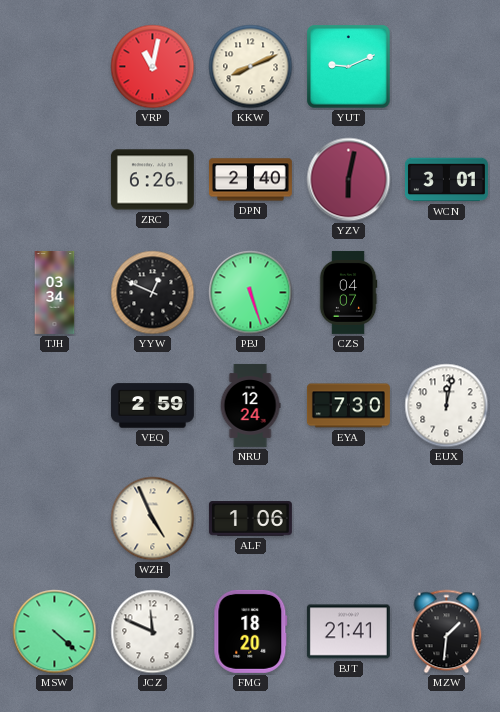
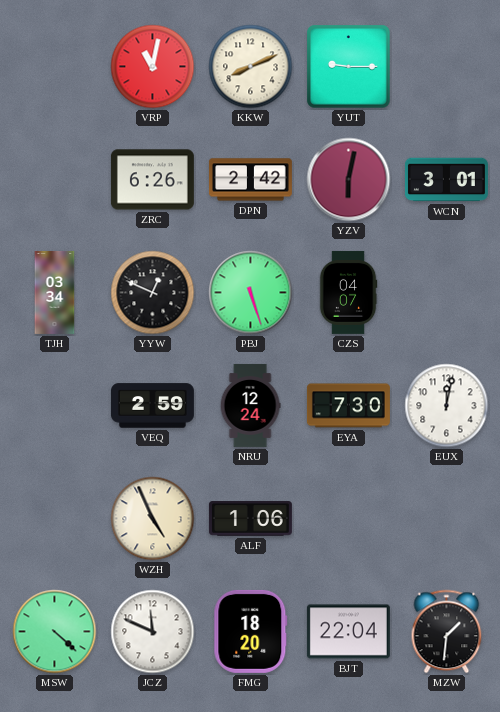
YUT: 9:11 -> 9:15 (349, 67)
DPN: 2:40 -> 2:42 (250, 180)
BJT: 21:41 -> 22:04 (348, 632)
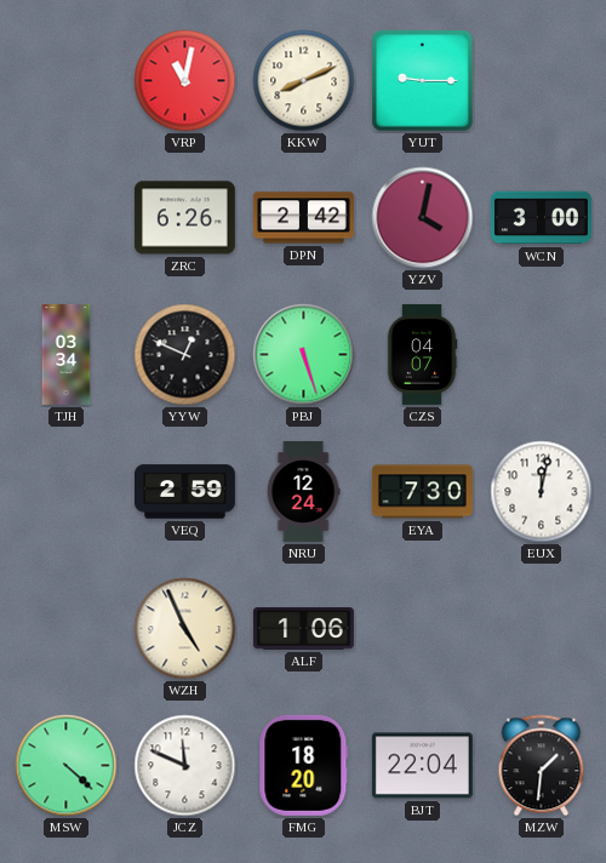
YZV: 6:02 -> 4:02 (423, 218)
WCN: 3:01 -> 3:00 (541, 218)
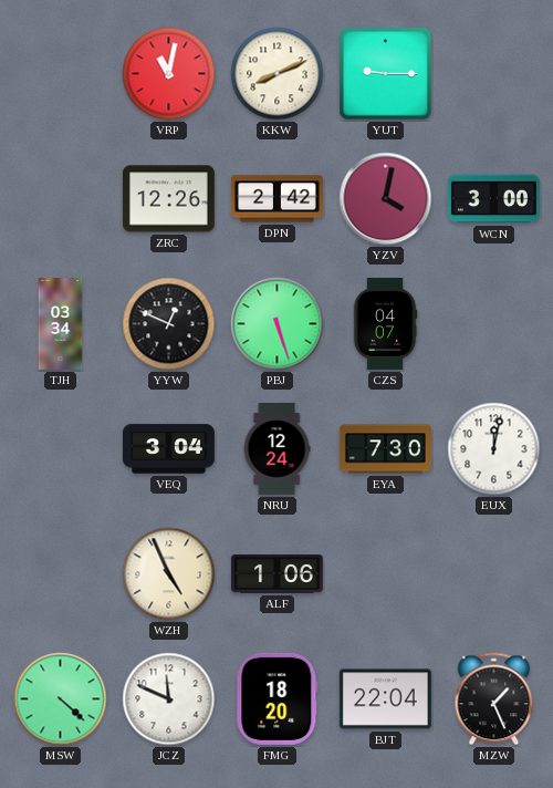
ZRC: 6:26 -> 12:26 (168, 199)
VEQ: 2:59 -> 3:04 (168, 449)
MZW: 1:31 -> 1:26 (494, 699)
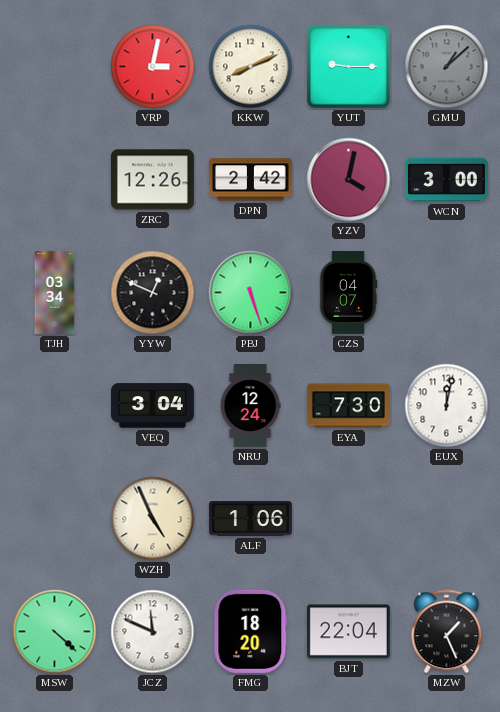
VRP: 11:02 -> 3:02 (153, 67)
GMU: none -> 1:08 (447, 67)
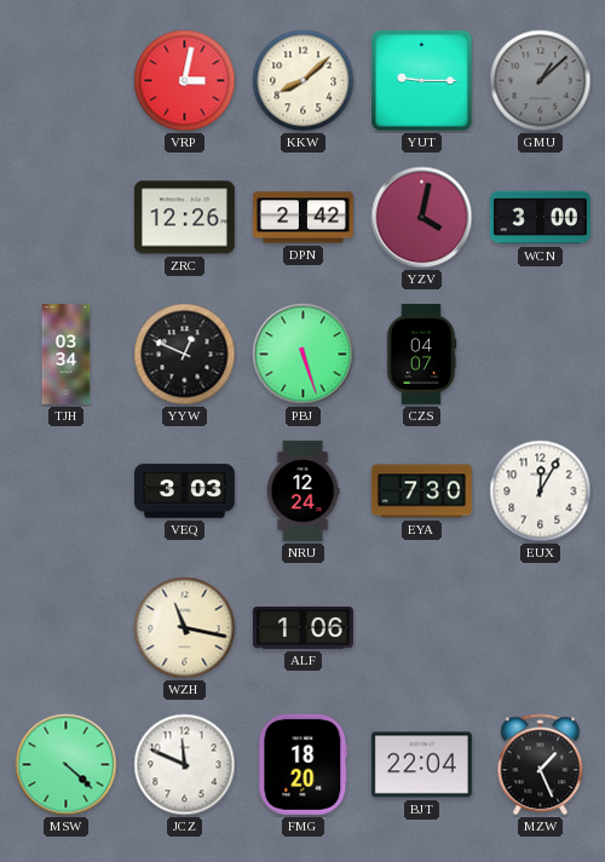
KKW: 8:11 -> 8:08 (304, 81)
VEQ: 3:04 -> 3:03 (184, 492)
EUX: 12:02 -> 12:05 (541, 492)
WZH: 4:56 -> 11:17 (185, 628)
